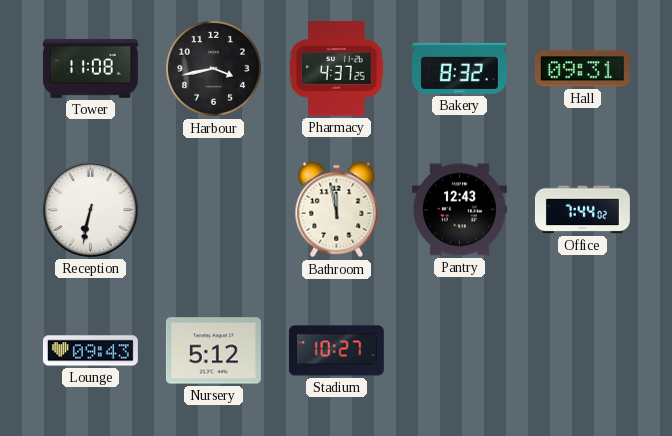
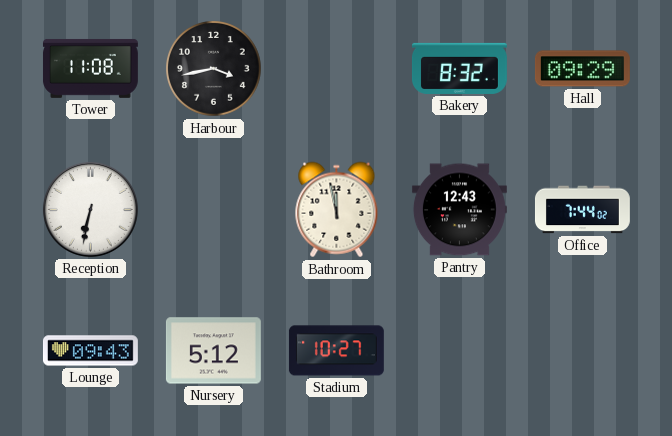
Pharmacy: 4:37 -> none (337, 69)
Hall: 09:31 -> 09:29 (582, 69)
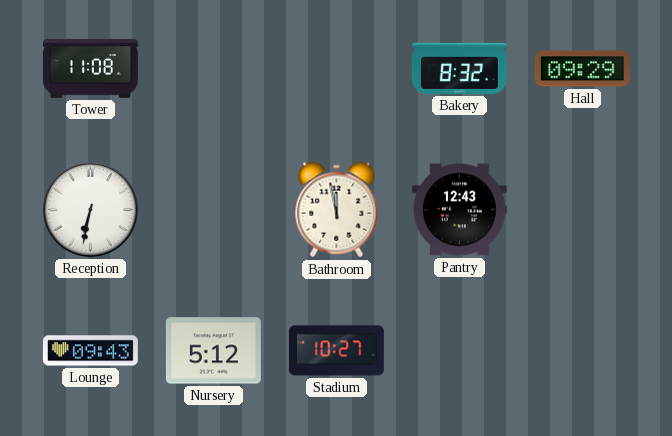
Harbour: 3:43 -> none (214, 69)
Office: 7:44 -> none (582, 210)
